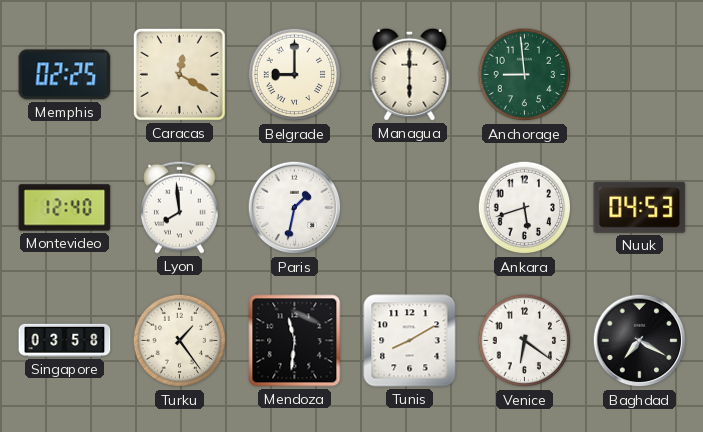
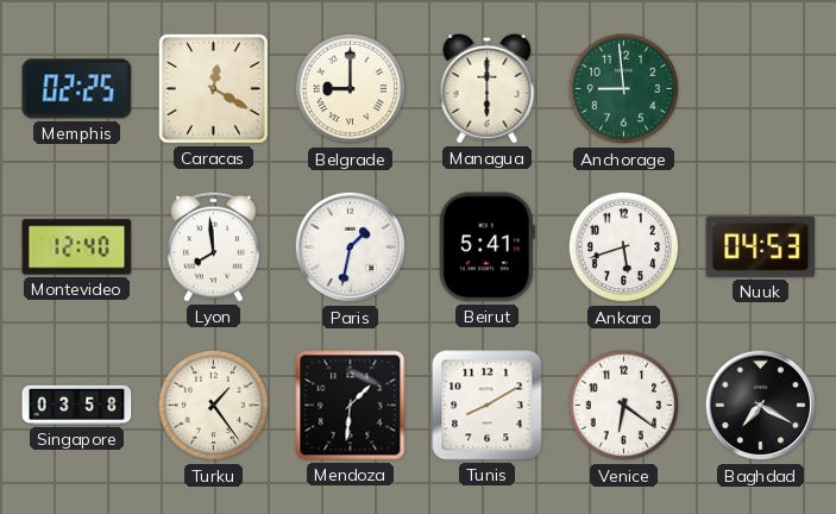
Beirut: none -> 5:41 (486, 247)
Mendoza: 11:31 -> 1:31 (351, 406)
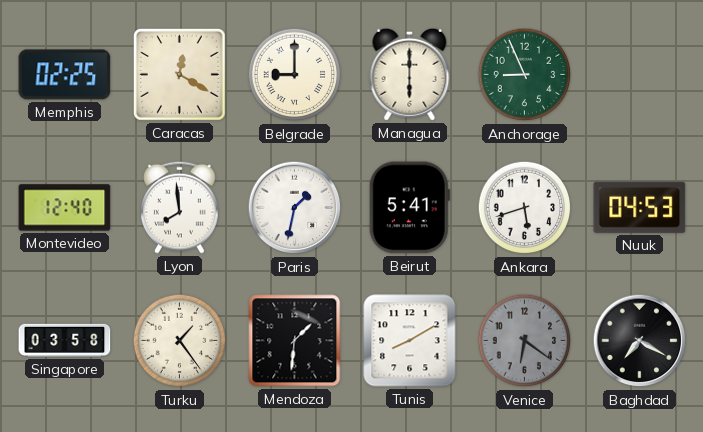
Anchorage: 8:59 -> 8:56 (525, 75)
Venice dial: white -> grey (525, 341)
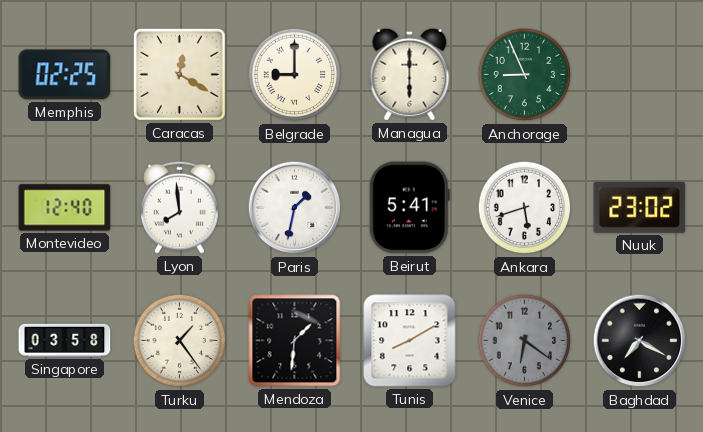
Nuuk: 04:53 -> 23:02 (640, 207)
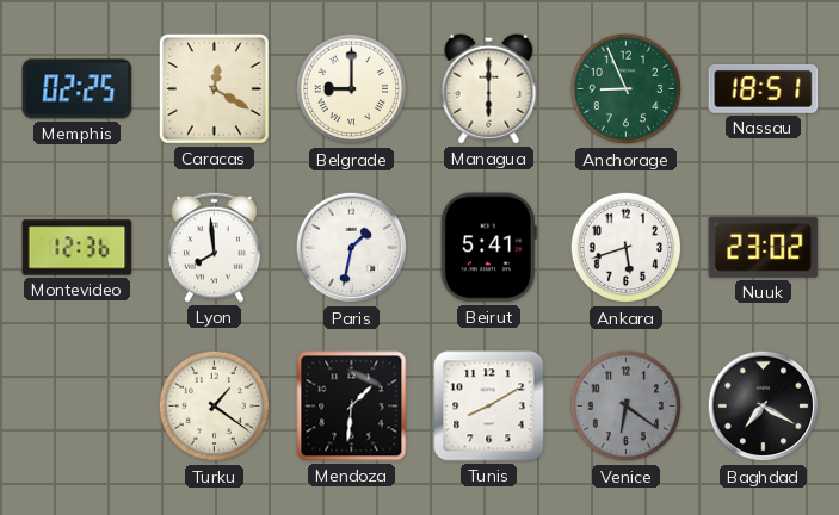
Nassau: none -> 18:51 (764, 88)
Montevideo: 12:40 -> 12:36 (78, 248)
Singapore: 03:58 -> none (65, 340)
Turku: 1:24 -> 1:21 (215, 407)
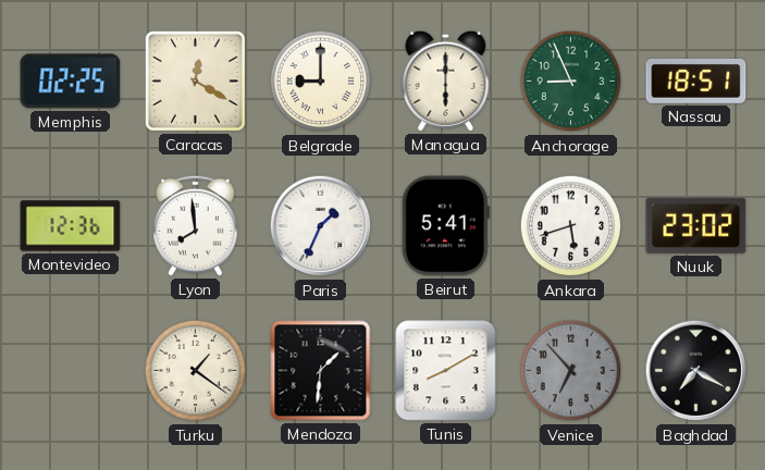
Paris: 1:32 -> 1:34 (321, 226)
Venice: 6:21 -> 6:53 (571, 371)
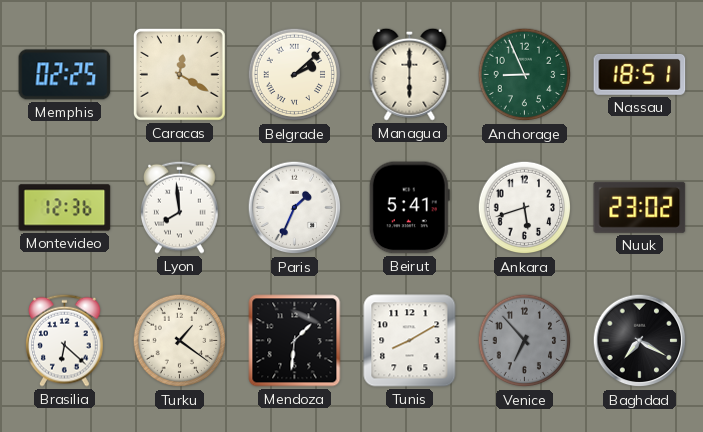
Belgrade: 9:00 -> 2:08 (295, 75)
Brasilia: none -> 6:22 (65, 340)
